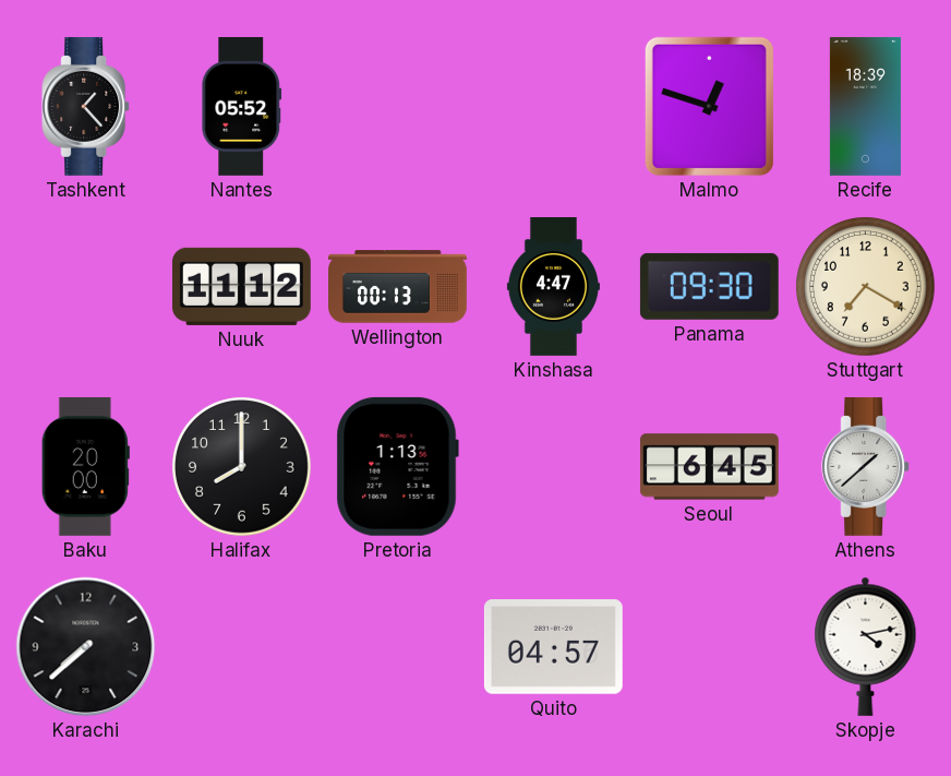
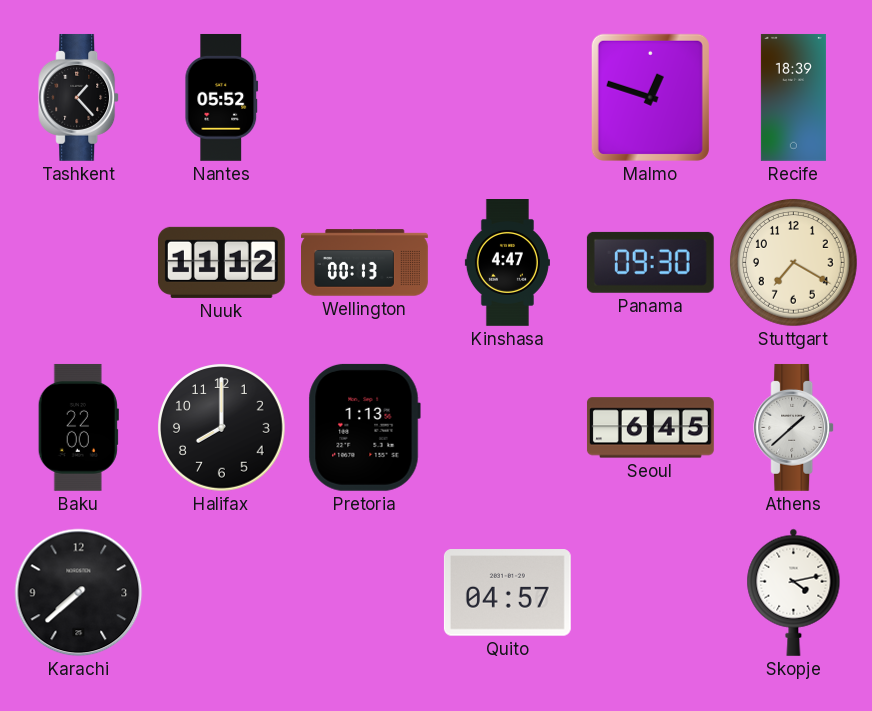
Baku: 20:00 -> 22:00 (78, 427)
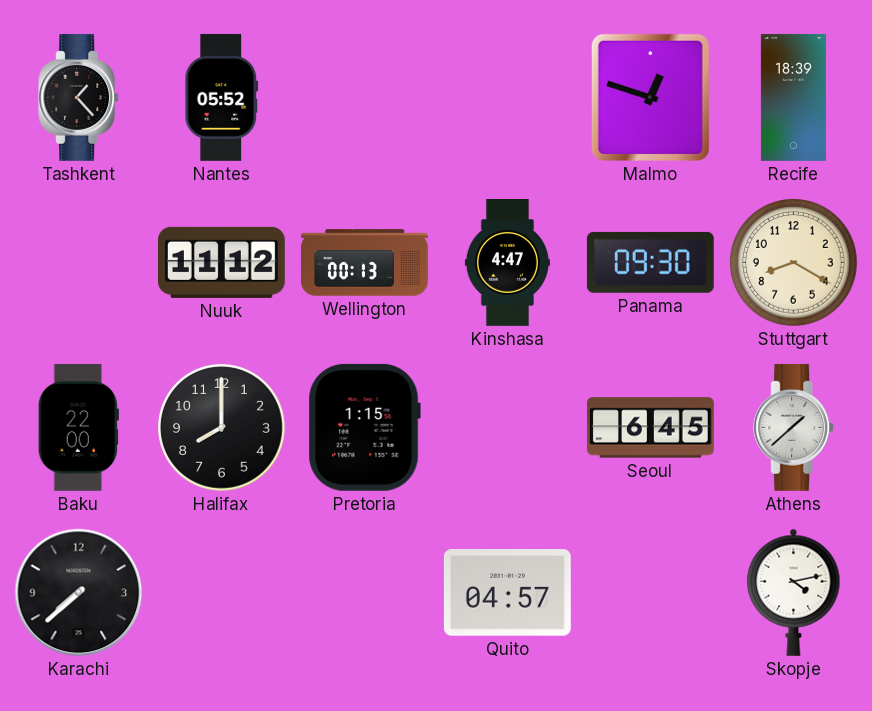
Stuttgart: 7:20 -> 8:20 (794, 263)
Pretoria: 1:13 -> 1:15 (364, 427)
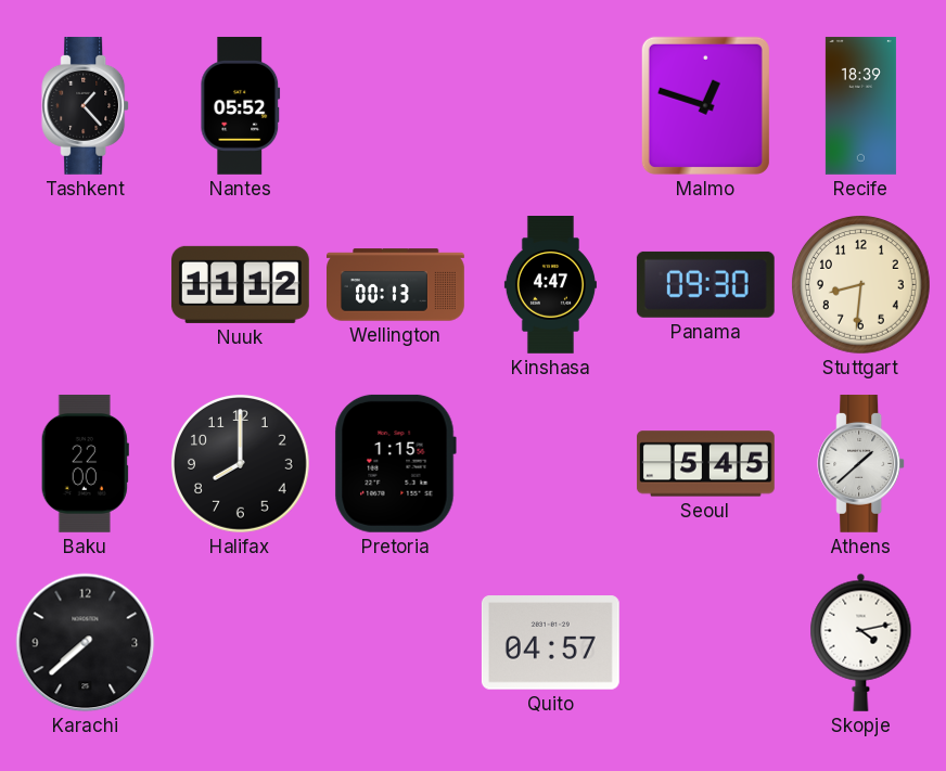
Stuttgart: 8:20 -> 8:31 (861, 285)
Seoul: 6:45 -> 5:45 (705, 464)
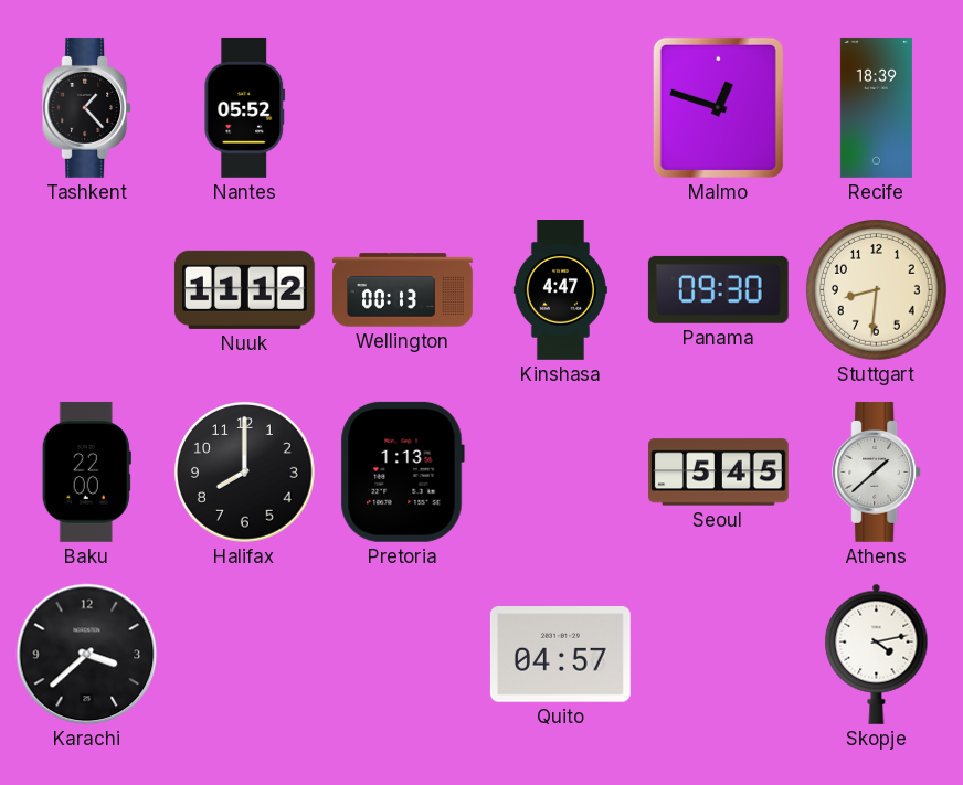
Pretoria: 1:15 -> 1:13 (402, 471)
Karachi: 7:38 -> 3:38 (87, 655)
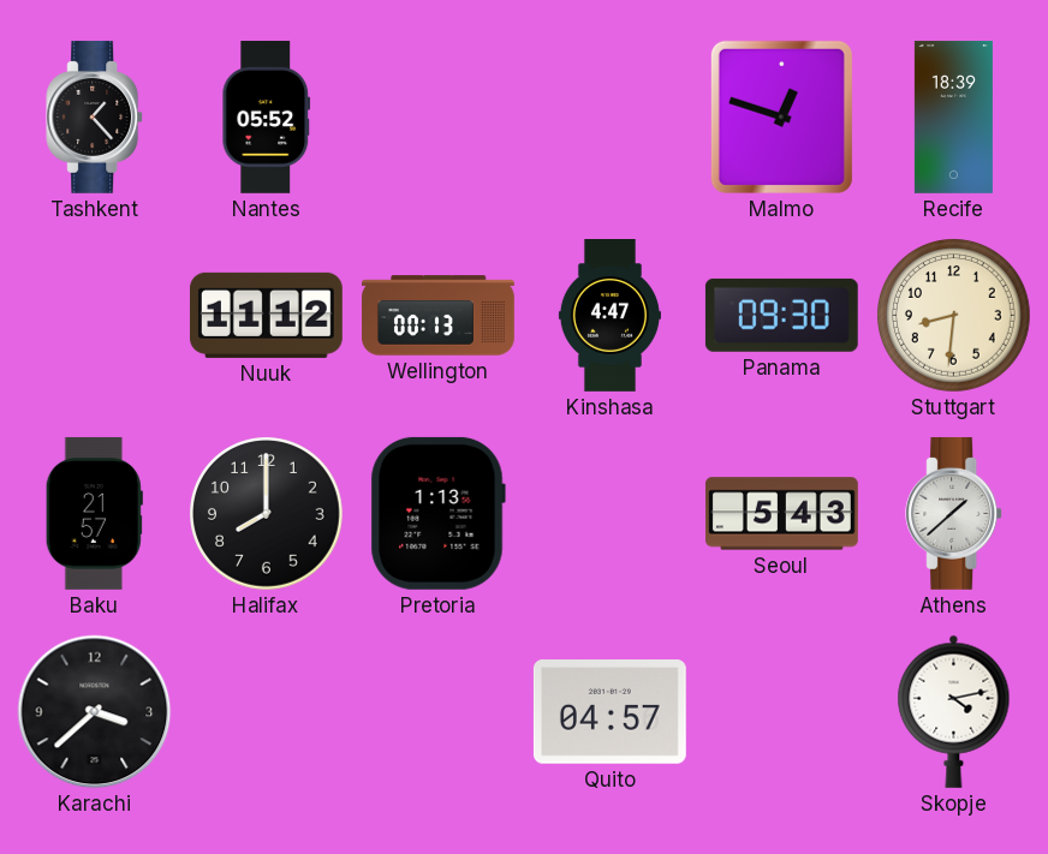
Baku: 22:00 -> 21:57 (94, 513)
Seoul: 5:45 -> 5:43 (781, 514)
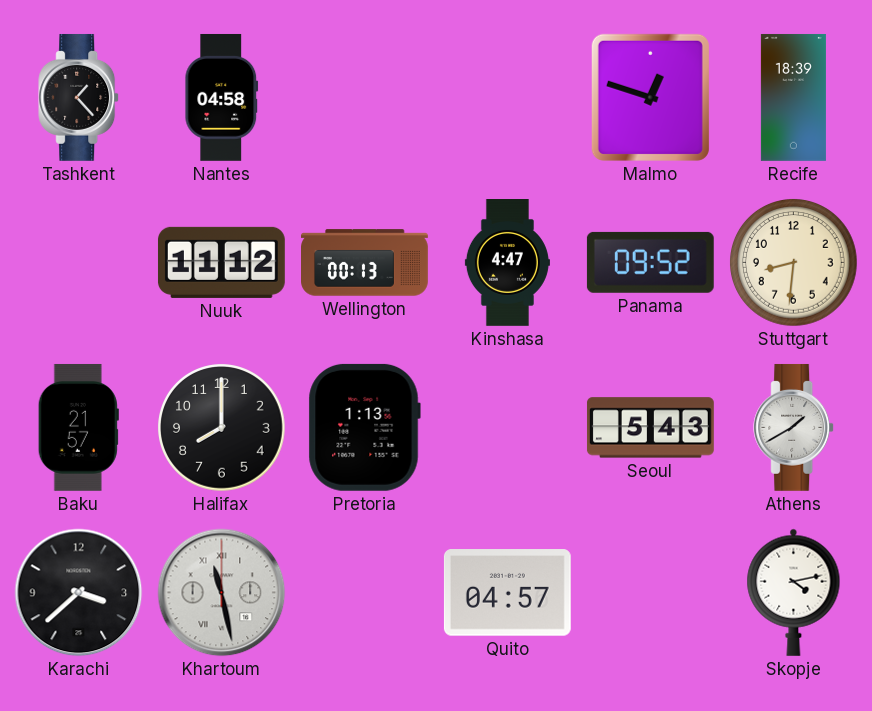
Nantes: 05:52 -> 04:58 (222, 97)
Panama: 09:30 -> 09:52 (650, 262)
Athens: 1:38 -> 1:40 (794, 427)
Khartoum: none -> 11:28 (222, 593)
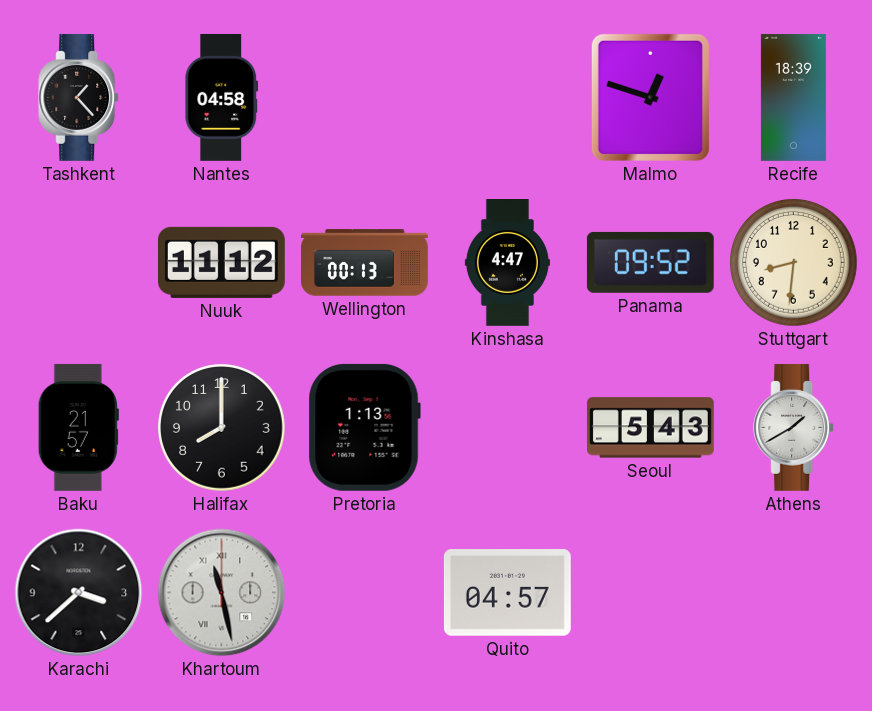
Skopje: 4:13 -> none (794, 592)
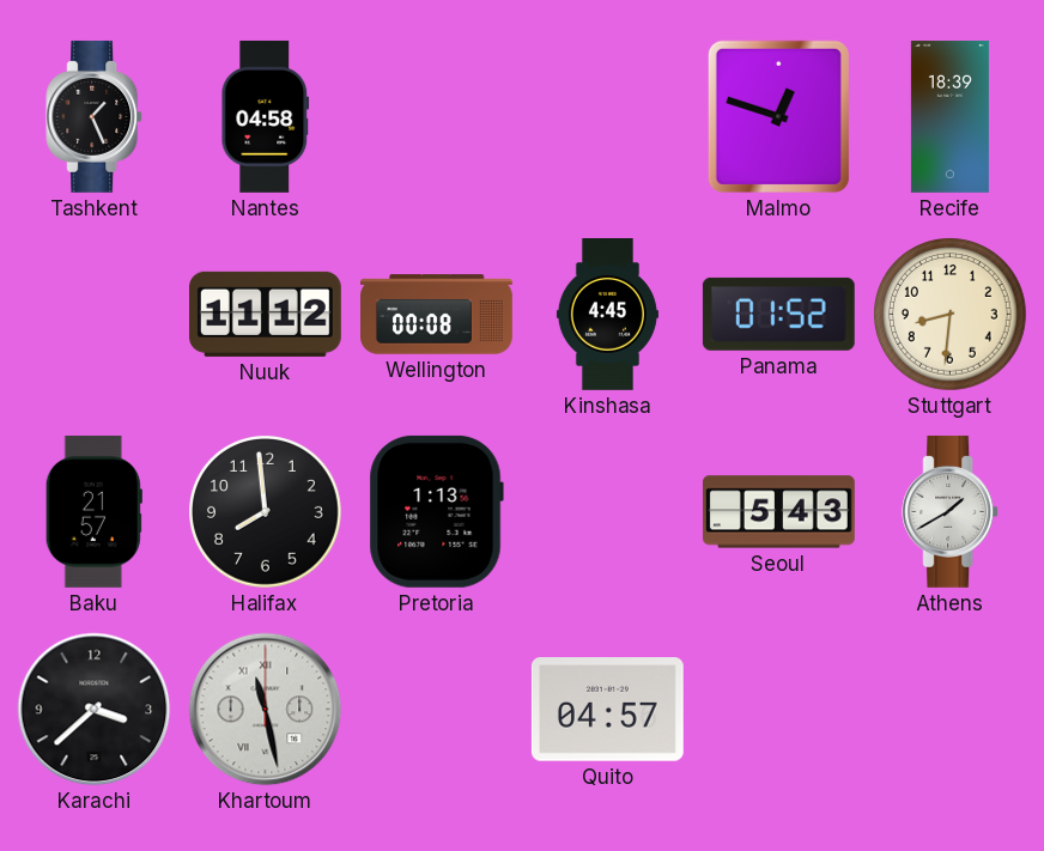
Tashkent: 1:23 -> 1:26 (95, 116)
Wellington: 00:13 -> 00:08 (437, 315)
Kinshasa: 4:47 -> 4:45 (607, 315)
Panama: 09:52 -> 01:52 (778, 314)
Halifax: 8:00 -> 7:59 (266, 512)
